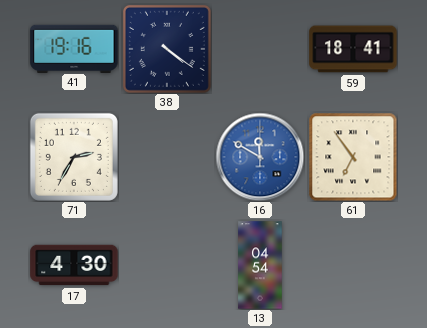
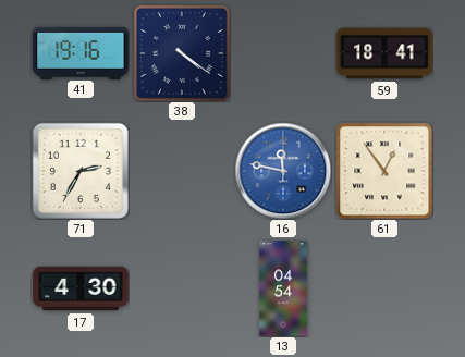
16: 11:50 -> 11:47 (283, 171)
61: 6:54 -> 12:54 (384, 171)
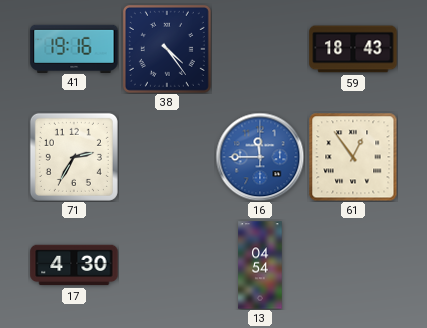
38: 4:21 -> 4:24 (167, 49)
59: 18:41 -> 18:43 (353, 49)
16: 11:47 -> 11:45 (260, 157)
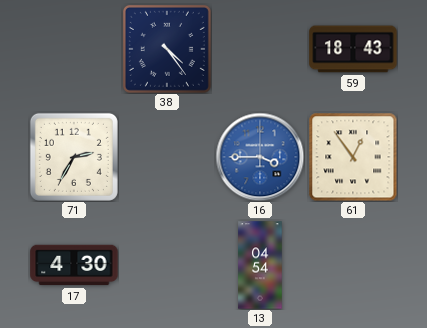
41: 19:16 -> none (74, 48)
16: 11:45 -> 3:45 (260, 157)
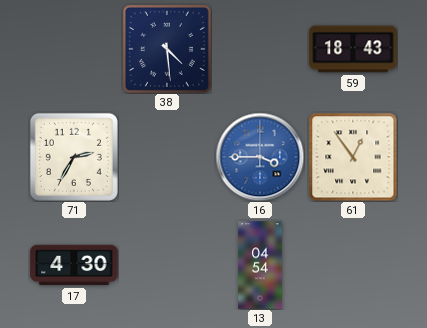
38: 4:24 -> 4:29 (167, 49)
